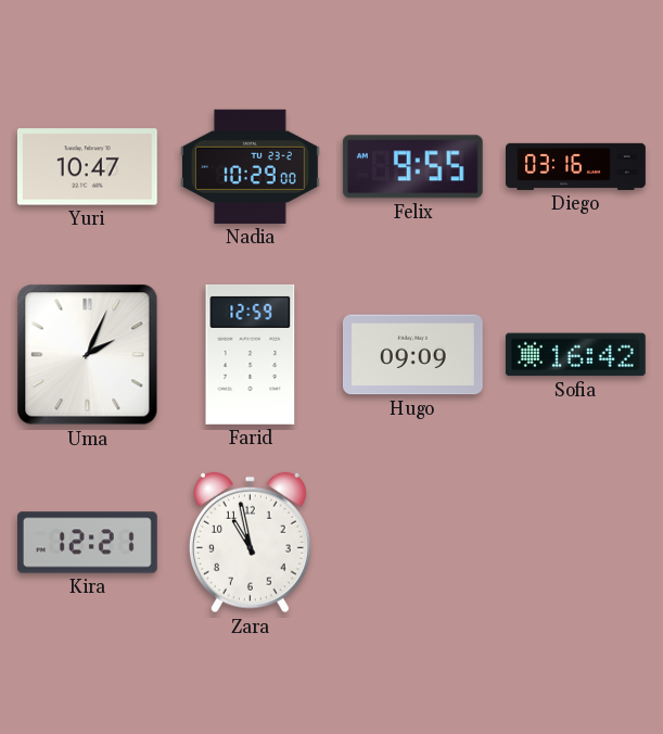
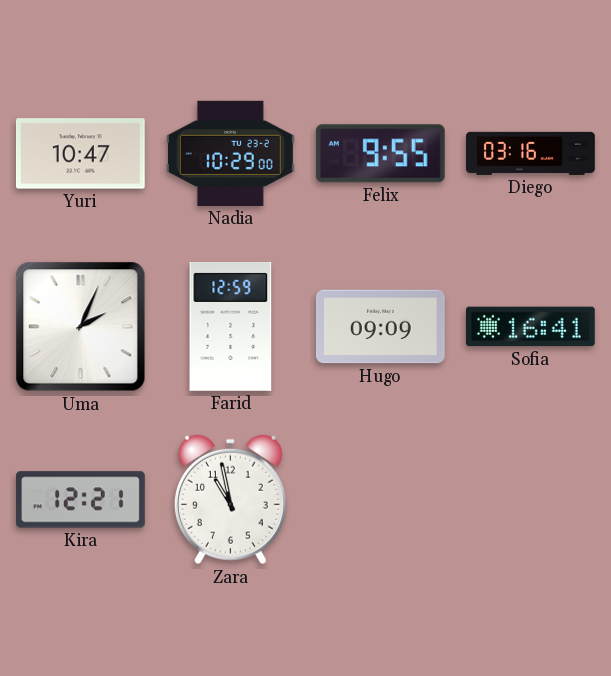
Sofia: 16:42 -> 16:41 (530, 327)
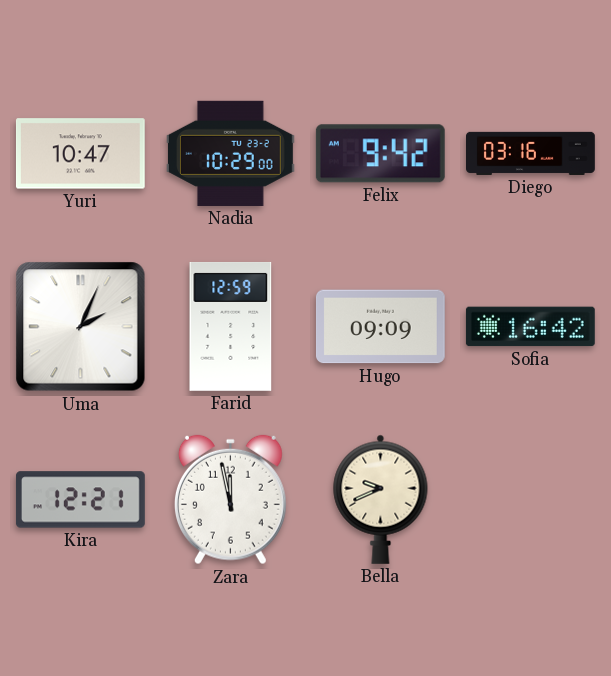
Felix: 9:55 -> 9:42 (380, 154)
Sofia: 16:41 -> 16:42 (530, 327)
Zara: 10:58 -> 11:58 (230, 500)
Bella: none -> 9:41 (381, 499)
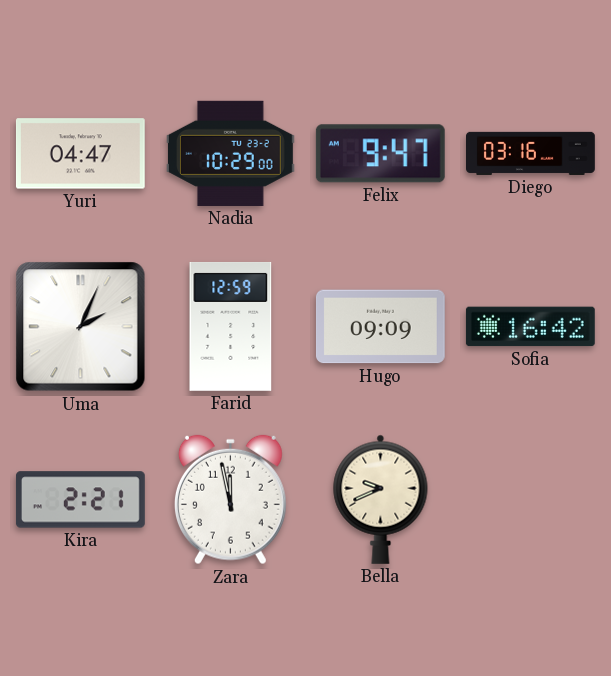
Yuri: 10:47 -> 04:47 (80, 154)
Felix: 9:42 -> 9:47 (380, 154)
Kira: 12:21 -> 2:21 (80, 500)
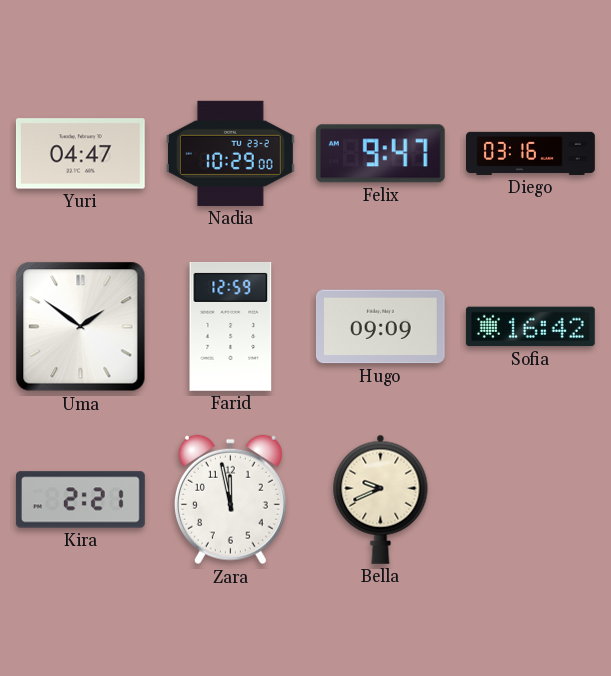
Uma: 2:04 -> 1:51 (81, 327)
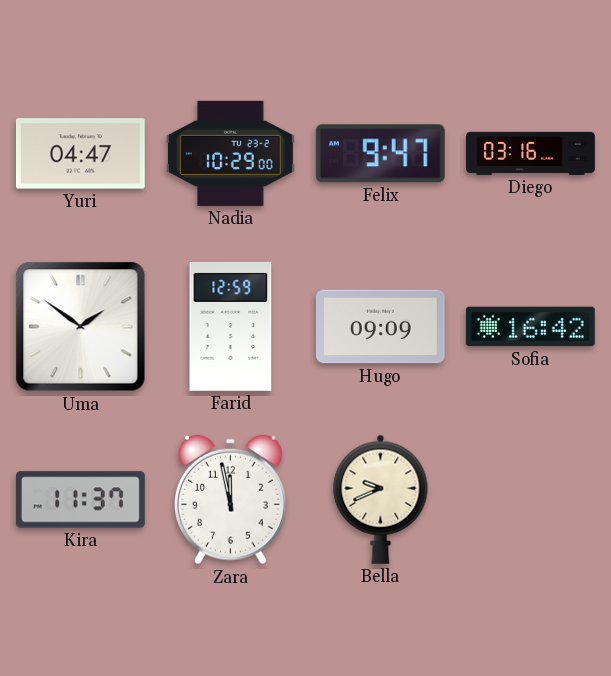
Kira: 2:21 -> 11:37 (80, 500)
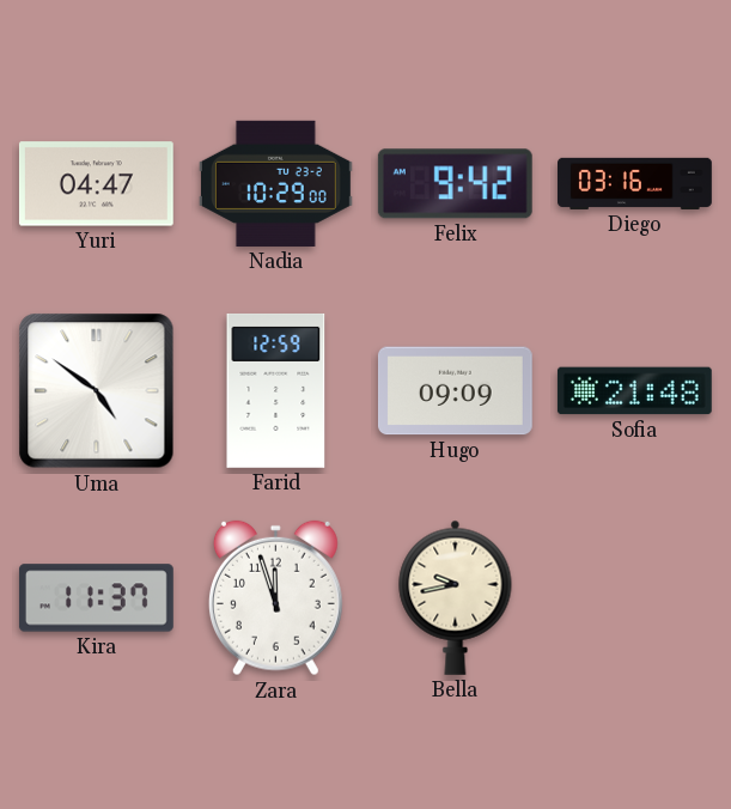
Felix: 9:47 -> 9:42 (455, 184)
Uma: 1:51 -> 4:51 (97, 391)
Sofia: 16:42 -> 21:48 (634, 391)
Zara: 11:58 -> 11:57 (275, 598)
Bella: 9:41 -> 9:43 (456, 597)
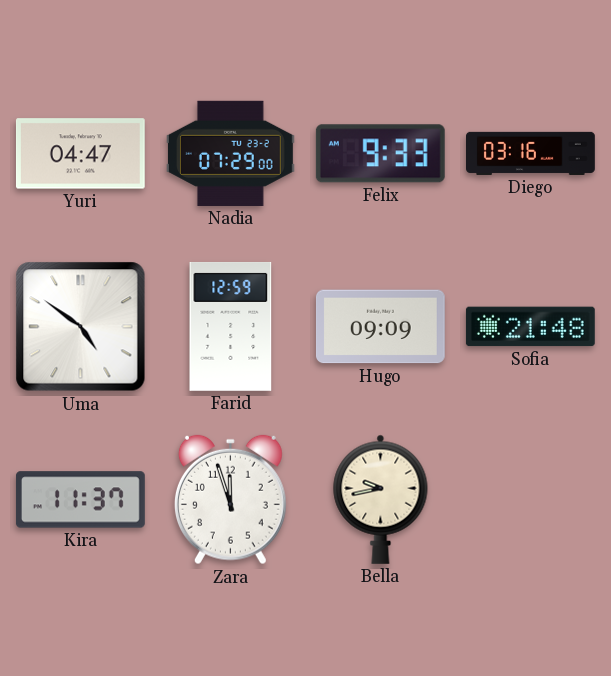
Nadia: 10:29 -> 07:29 (230, 153)
Felix: 9:42 -> 9:33 (380, 154)
